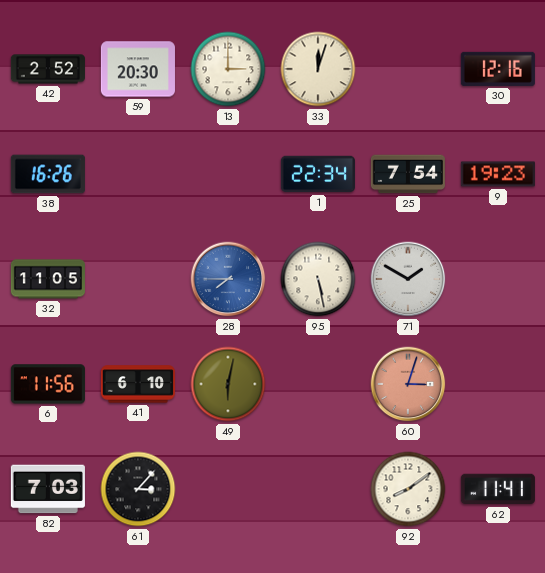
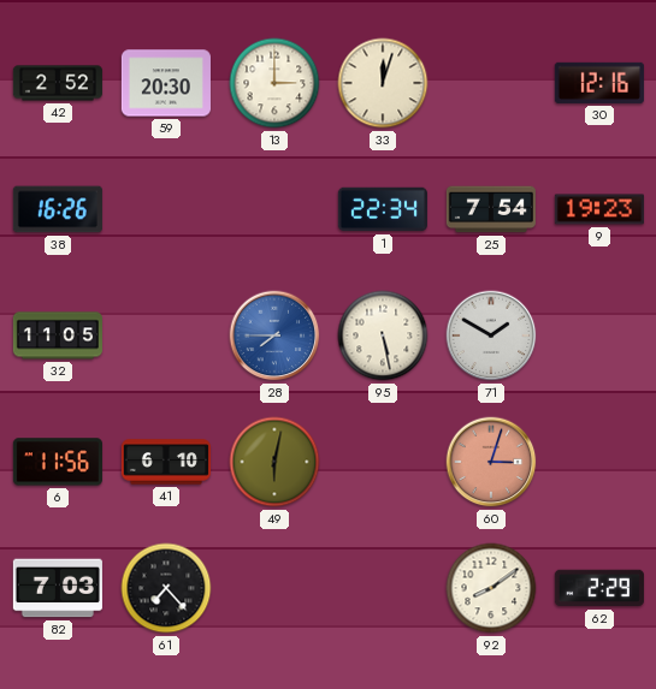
61: 3:07 -> 7:23 (166, 588)
62: 11:41 -> 2:29 (599, 588)
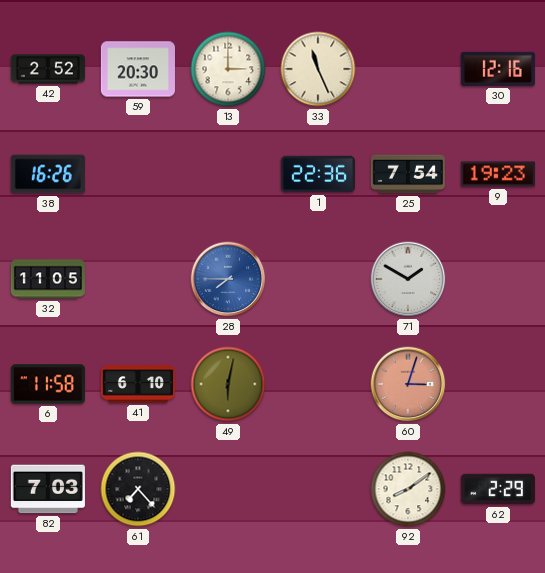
33: 12:03 -> 11:26 (318, 69)
1: 22:34 -> 22:36 (318, 174)
95: 5:28 -> none (383, 335)
6: 11:56 -> 11:58 (48, 384)
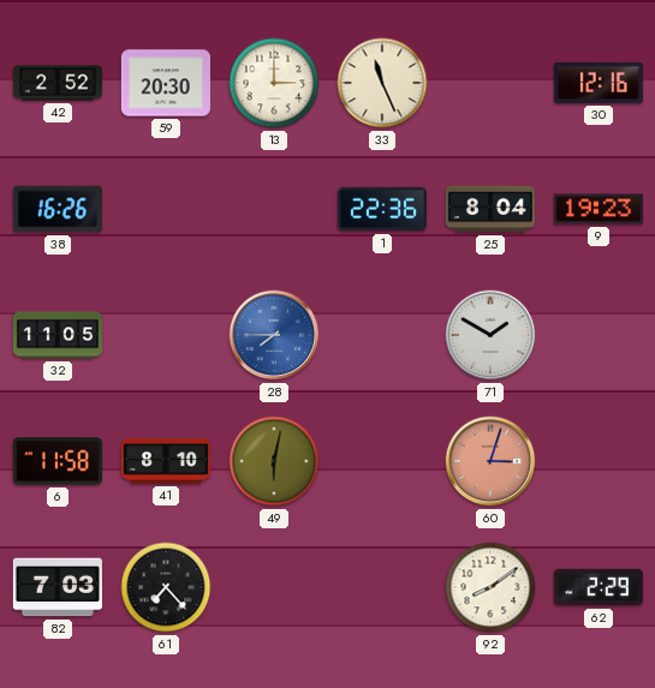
25: 7:54 -> 8:04 (490, 209)
41: 6:10 -> 8:10 (166, 461)
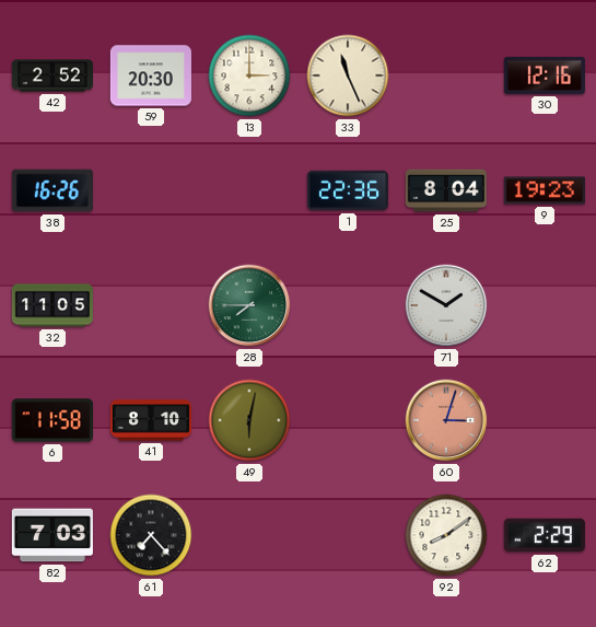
28 dial: blue -> green (249, 305)
